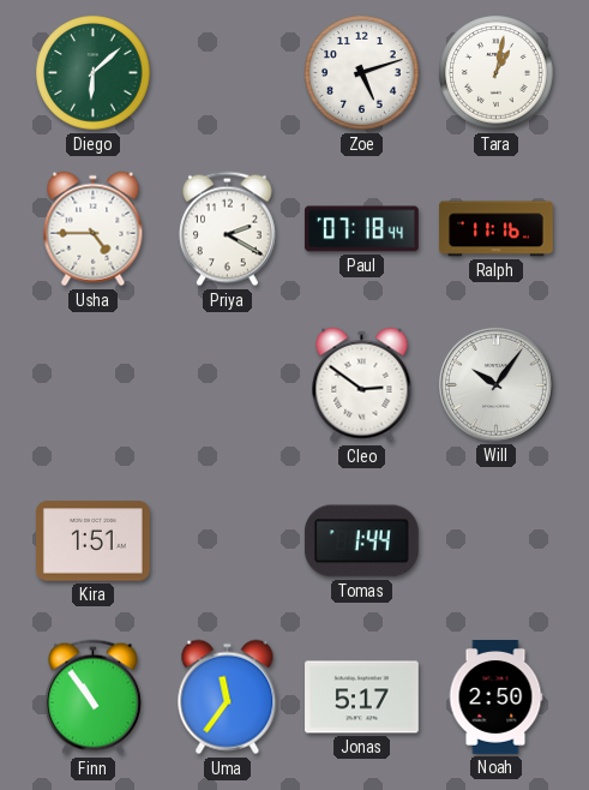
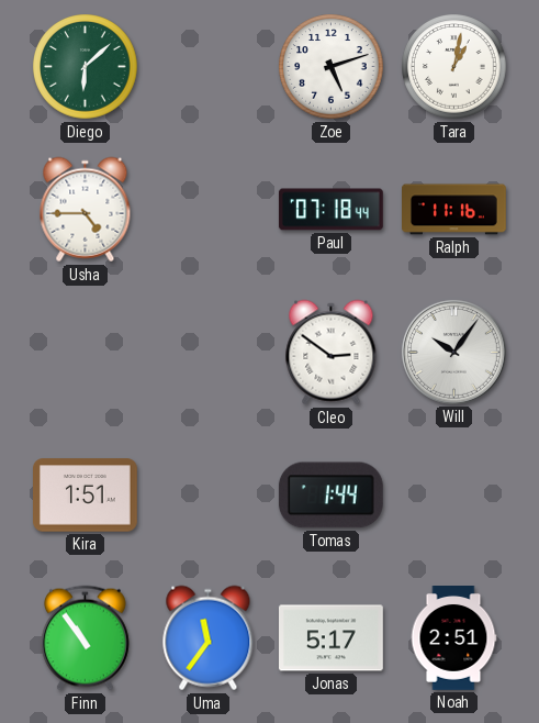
Priya: 2:20 -> none (227, 229)
Noah: 2:50 -> 2:51 (453, 638)
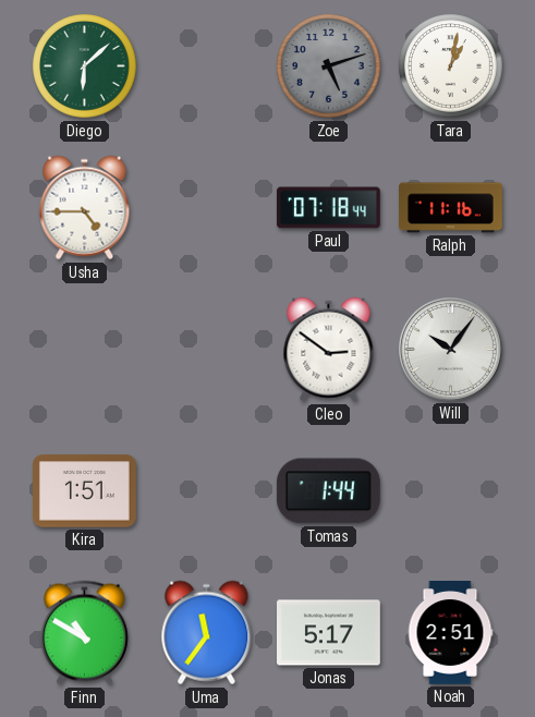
Zoe dial: white -> grey (329, 66)
Finn: 10:54 -> 10:50 (84, 633)
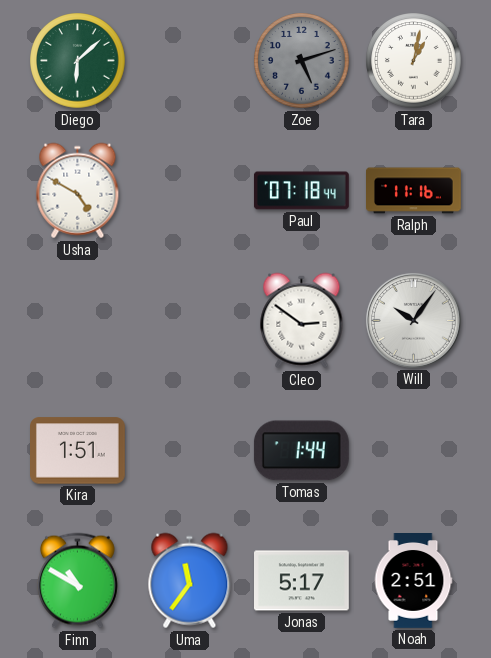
Usha: 4:45 -> 4:50 (78, 191)
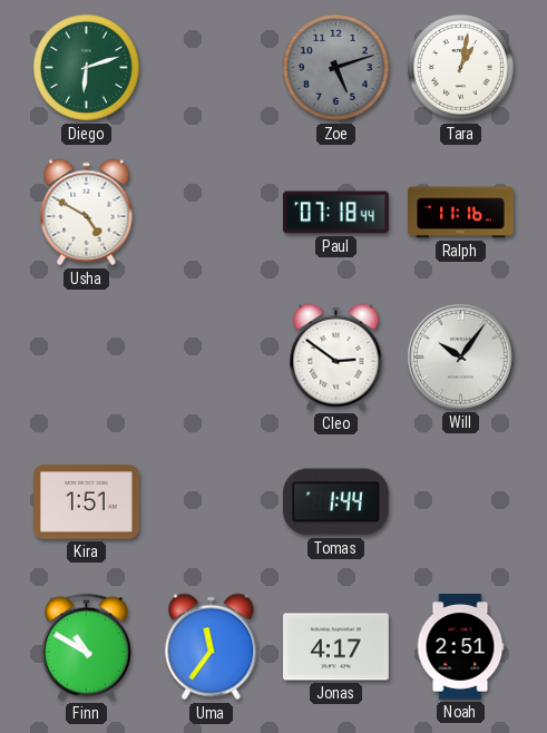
Diego: 6:08 -> 6:12 (87, 68)
Jonas: 5:17 -> 4:17 (336, 647)
